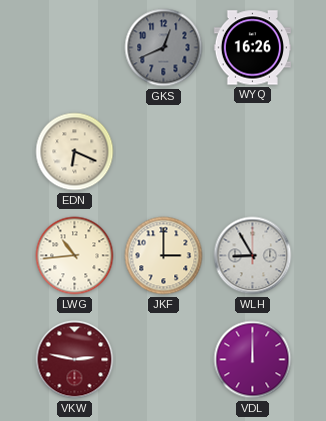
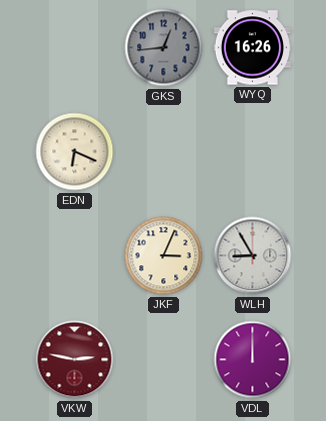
GKS: 12:41 -> 12:44 (164, 48)
LWG: 10:44 -> none (75, 256)
JKF: 3:00 -> 3:04 (164, 256)
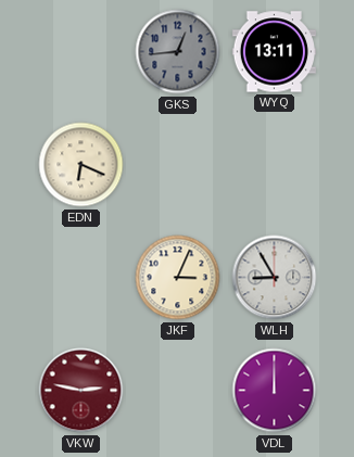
WYQ: 16:26 -> 13:11 (275, 52)
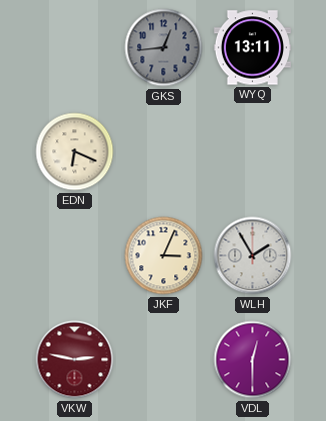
WLH: 8:55 -> 1:55 (253, 256)
VDL: 12:00 -> 12:30 (253, 360)
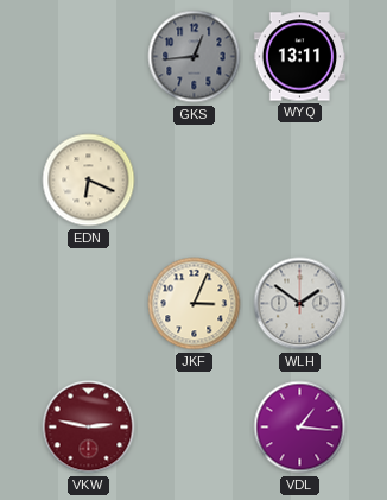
WLH: 1:55 -> 1:51 (300, 304)
VDL: 12:30 -> 1:16 (300, 428)
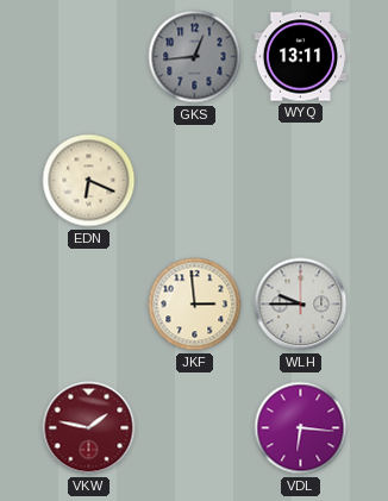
JKF: 3:04 -> 2:59 (195, 305)
WLH: 1:51 -> 9:45 (301, 305)
VKW: 2:47 -> 1:47 (89, 428)
VDL: 1:16 -> 6:16 (301, 428)
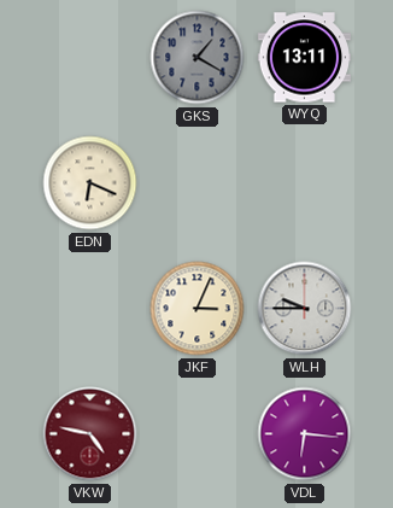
GKS: 12:44 -> 1:20 (198, 58)
JKF: 2:59 -> 3:04 (198, 309)
VKW: 1:47 -> 4:47 (90, 434)
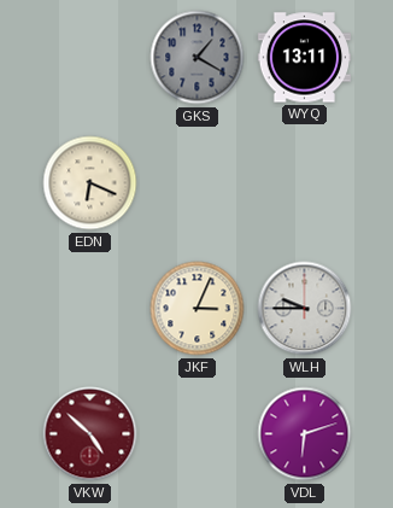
VKW: 4:47 -> 4:52 (90, 434)
VDL: 6:16 -> 6:12 (305, 434)
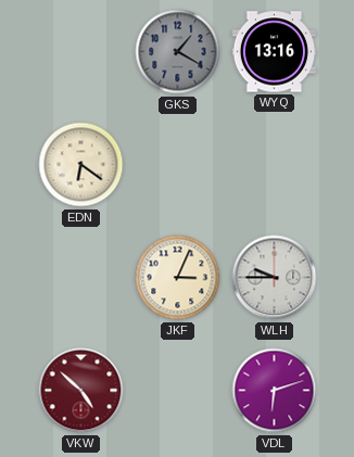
WYQ: 13:11 -> 13:16 (275, 52)
EDN: 6:19 -> 6:21 (81, 165)
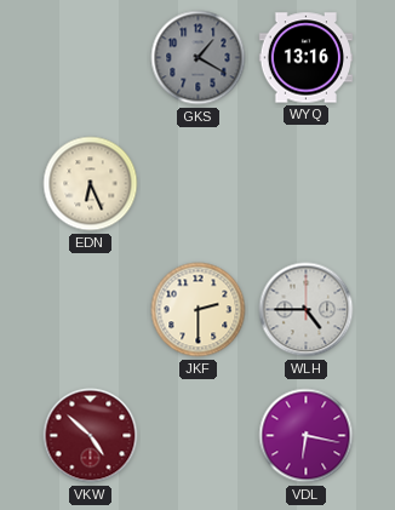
EDN: 6:21 -> 6:26 (91, 184)
JKF: 3:04 -> 2:30 (199, 310)
WLH: 9:45 -> 4:45 (307, 310)
VDL: 6:12 -> 6:17 (307, 436)
